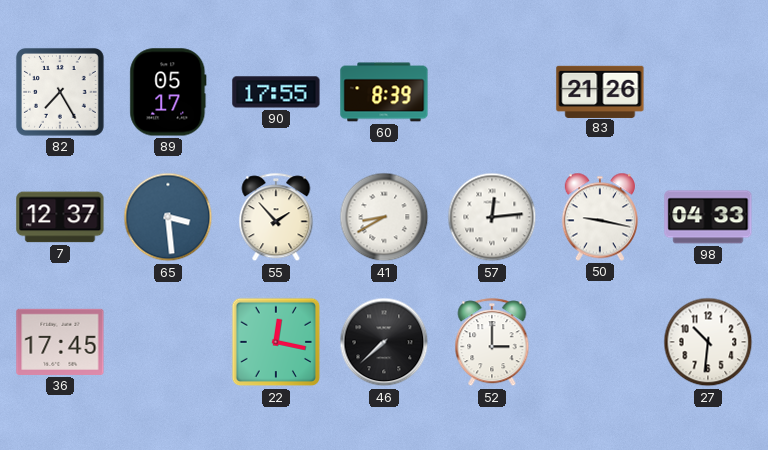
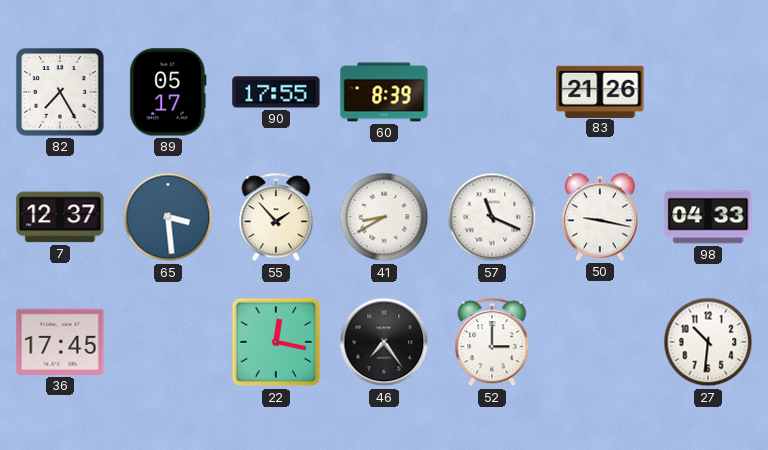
57: 12:14 -> 11:19 (492, 217)
46: 7:38 -> 7:24 (384, 342)
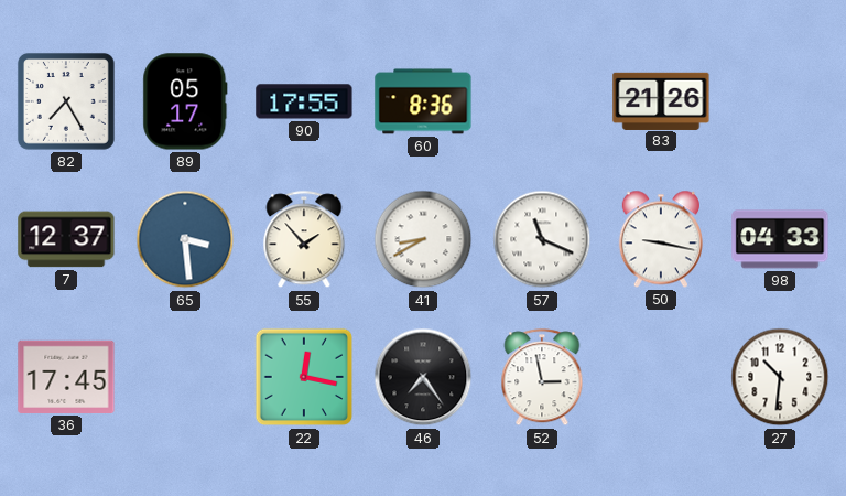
60: 8:39 -> 8:36 (423, 101)
52: 3:00 -> 2:58 (542, 378)
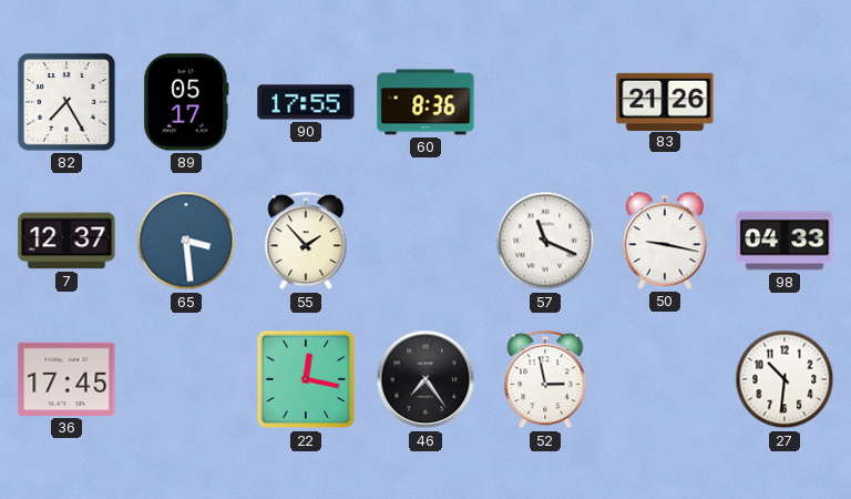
41: 8:40 -> none (423, 239)
